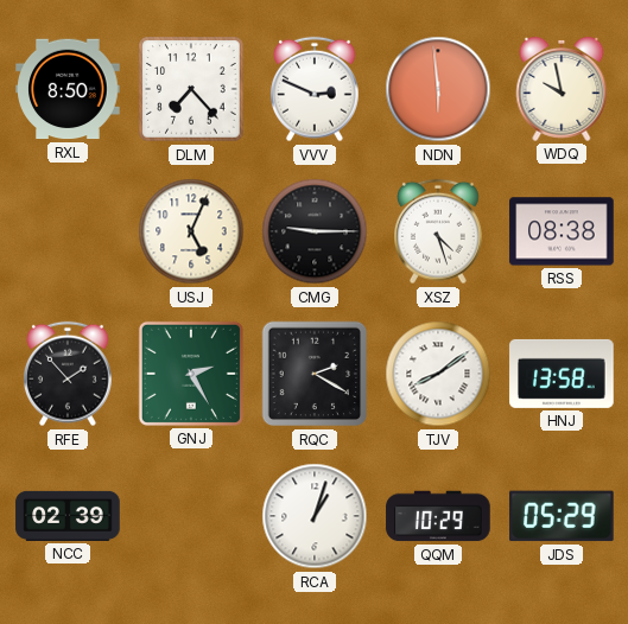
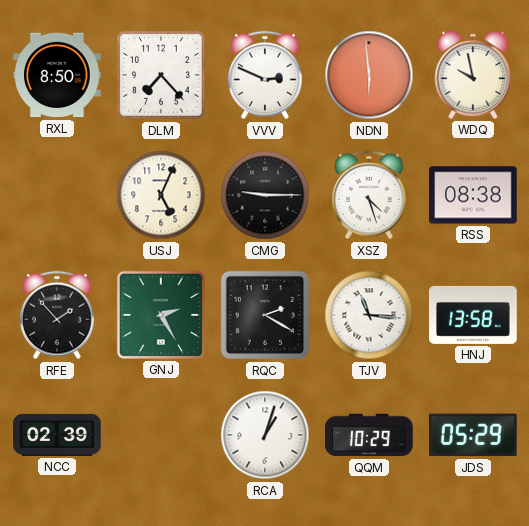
TJV: 8:09 -> 11:16 (369, 315)
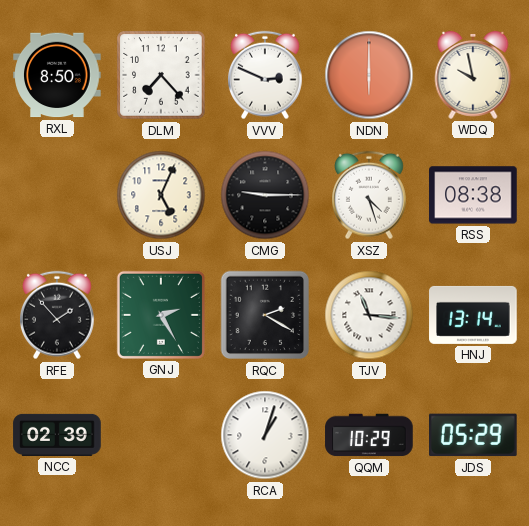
NDN: 5:59 -> 6:00 (369, 75)
HNJ: 13:58 -> 13:14 (473, 315)
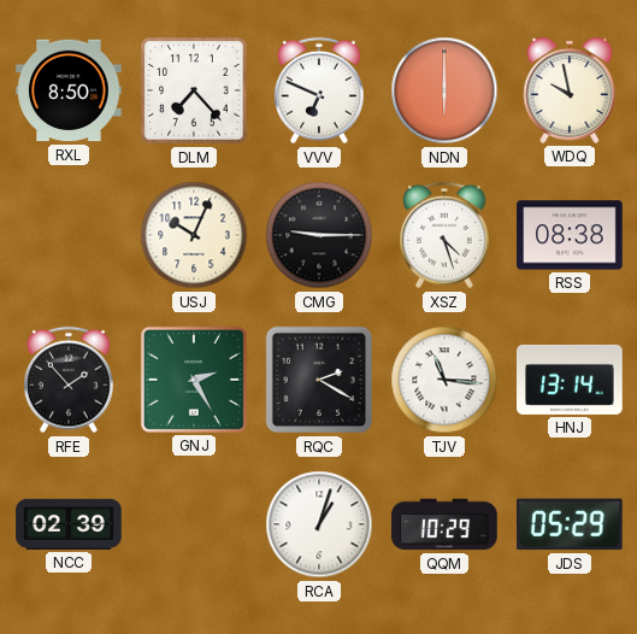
VVV: 2:49 -> 6:49 (320, 90)
USJ: 5:04 -> 10:04 (194, 235)
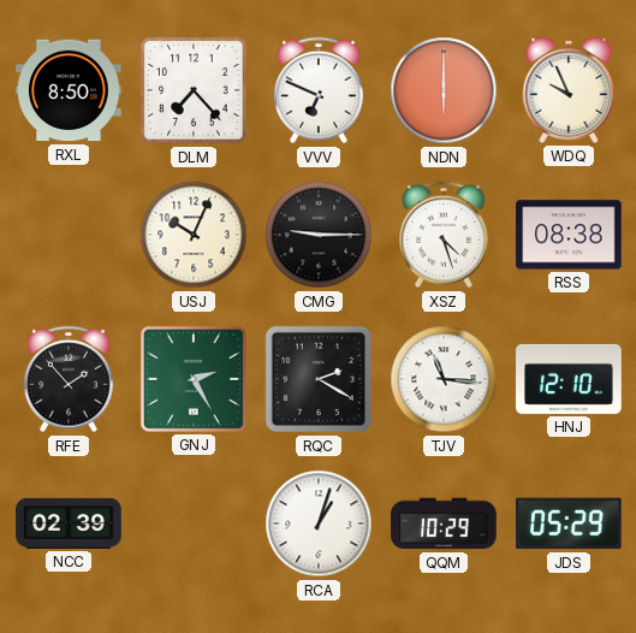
WDQ: 9:58 -> 9:56 (569, 90)
HNJ: 13:14 -> 12:10 (569, 379)
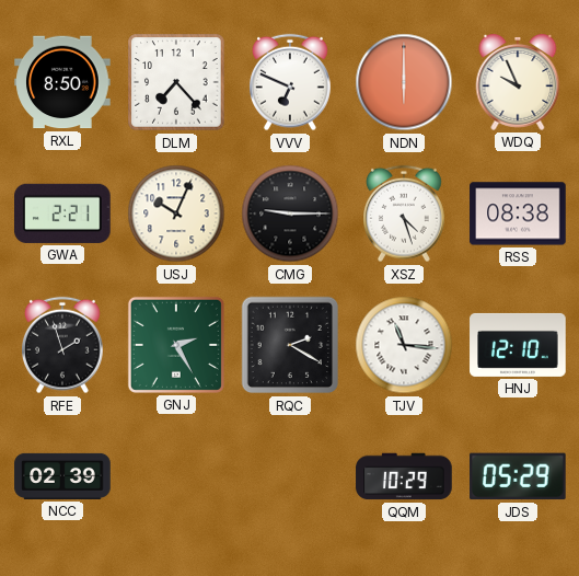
GWA: none -> 2:21 (63, 214)
RFE: 1:53 -> 1:57 (63, 345)
RCA: 1:03 -> none (319, 523)
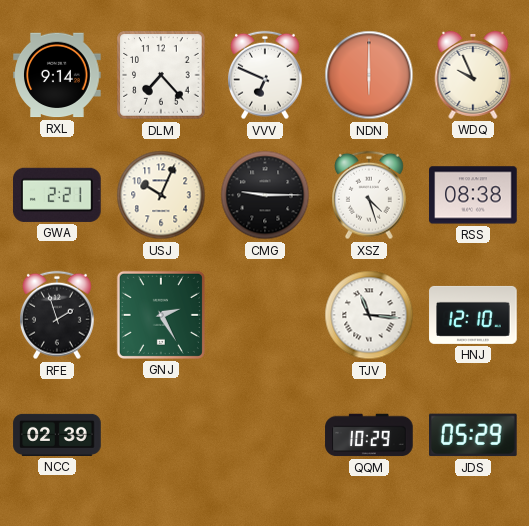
RXL: 8:50 -> 9:14 (57, 75)
RQC: 2:20 -> none (290, 345)
